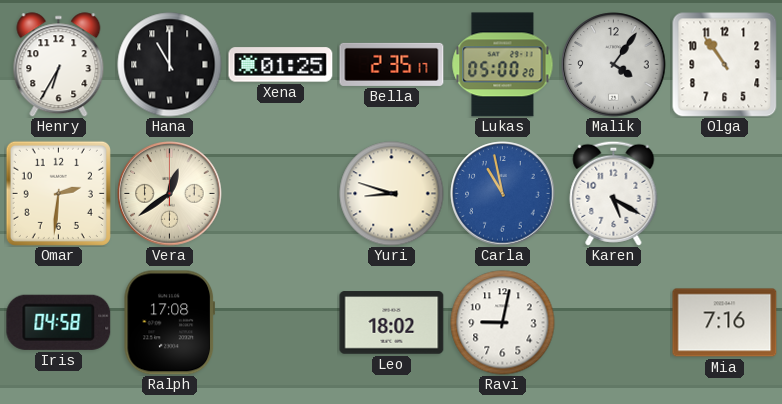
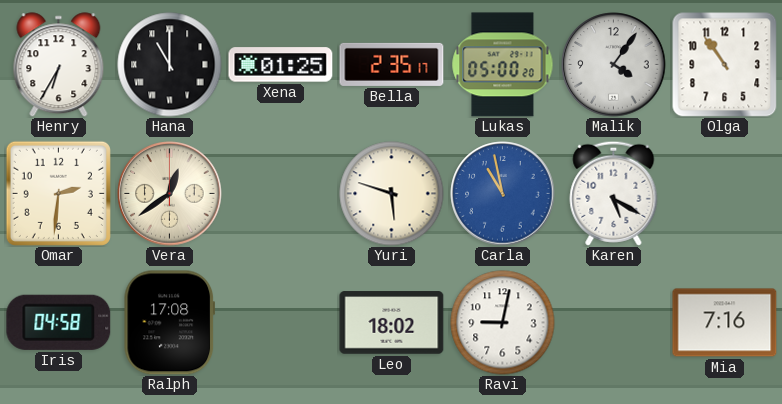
Yuri: 8:48 -> 5:48 (392, 194)
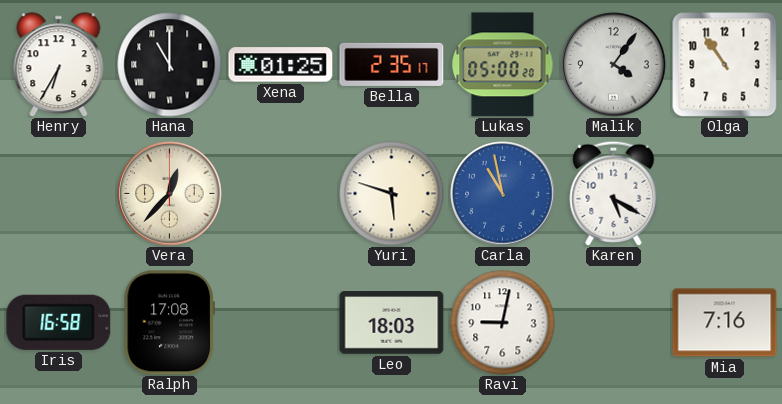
Omar: 2:31 -> none (58, 193)
Vera: 12:39 -> 12:37 (170, 194)
Iris: 04:58 -> 16:58 (59, 322)
Leo: 18:02 -> 18:03 (392, 323)
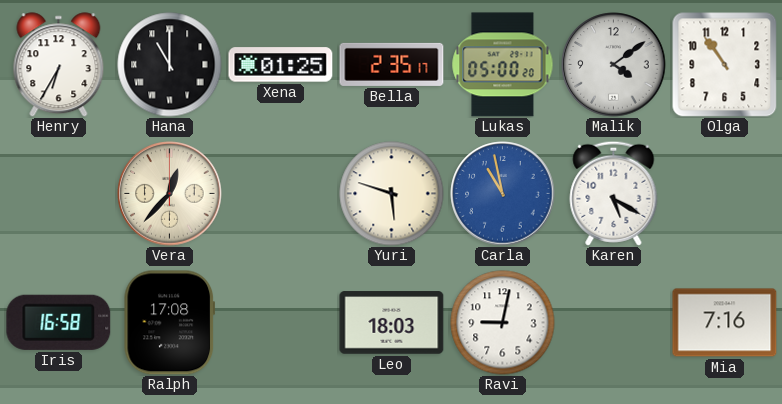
Malik: 4:06 -> 4:09 (614, 65)
